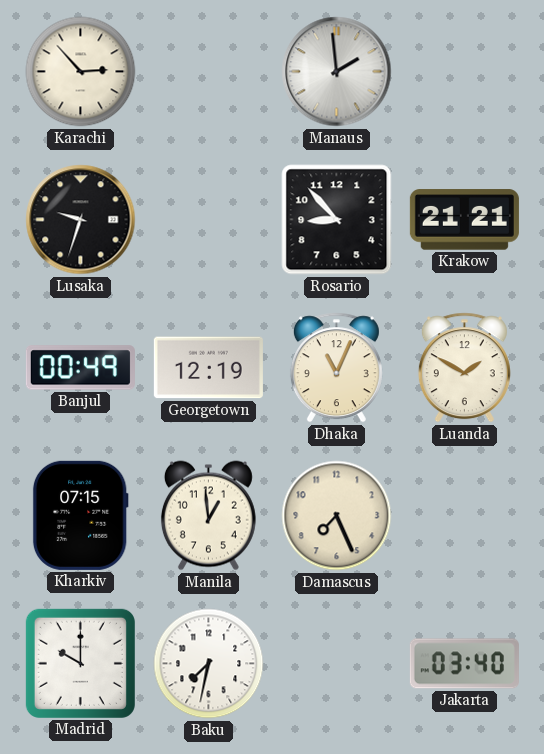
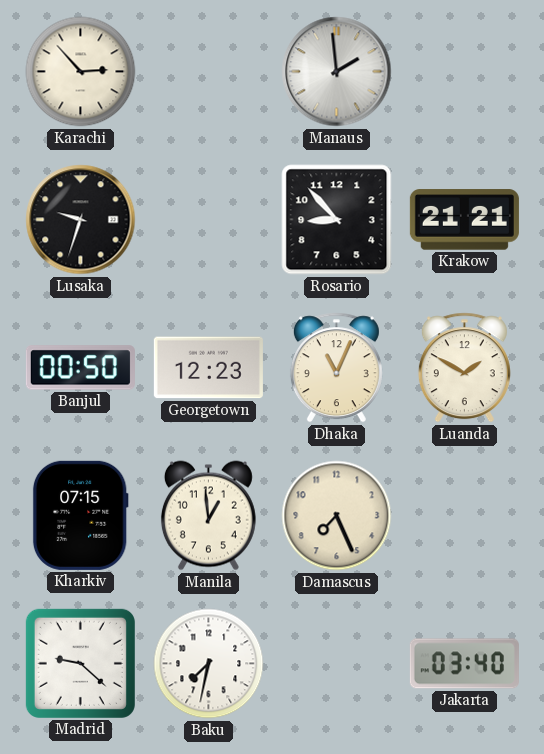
Banjul: 00:49 -> 00:50 (80, 368)
Georgetown: 12:19 -> 12:23 (208, 368)
Madrid: 10:00 -> 9:22 (80, 663)
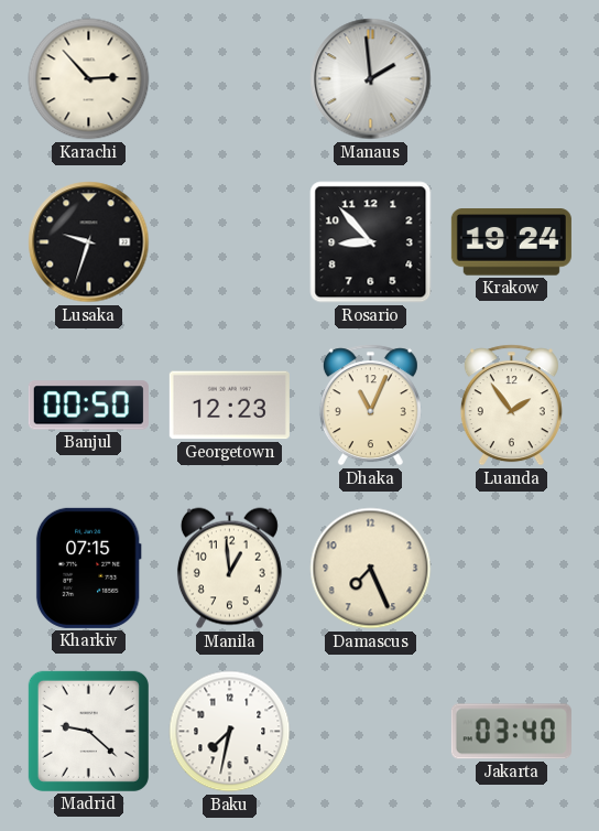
Krakow: 21:21 -> 19:24 (511, 242)
Luanda: 1:50 -> 1:54 (511, 406)
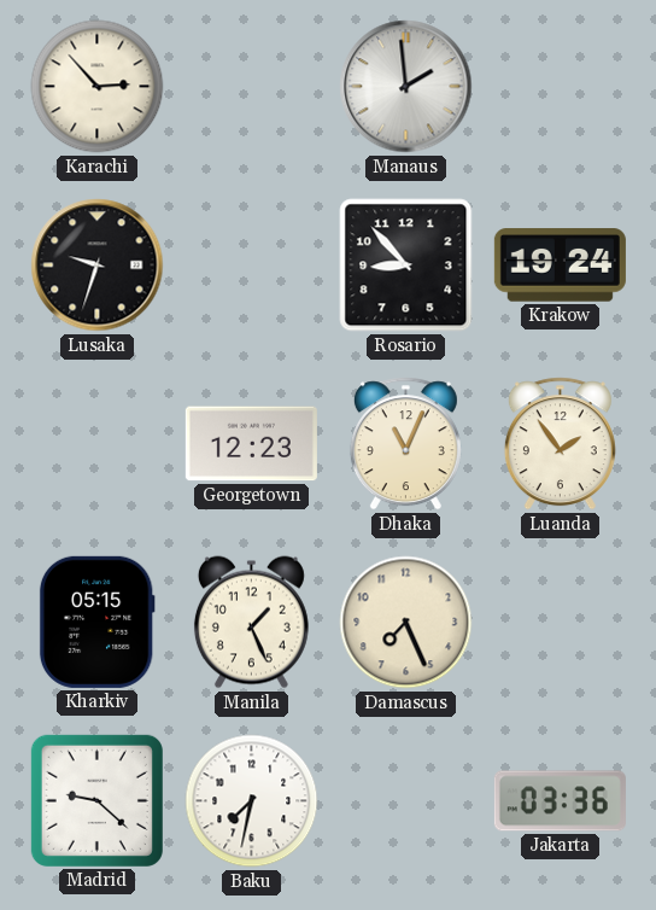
Banjul: 00:50 -> none (88, 406)
Kharkiv: 07:15 -> 05:15 (96, 622)
Manila: 12:59 -> 1:26 (251, 623)
Jakarta: 03:40 -> 03:36 (560, 801)
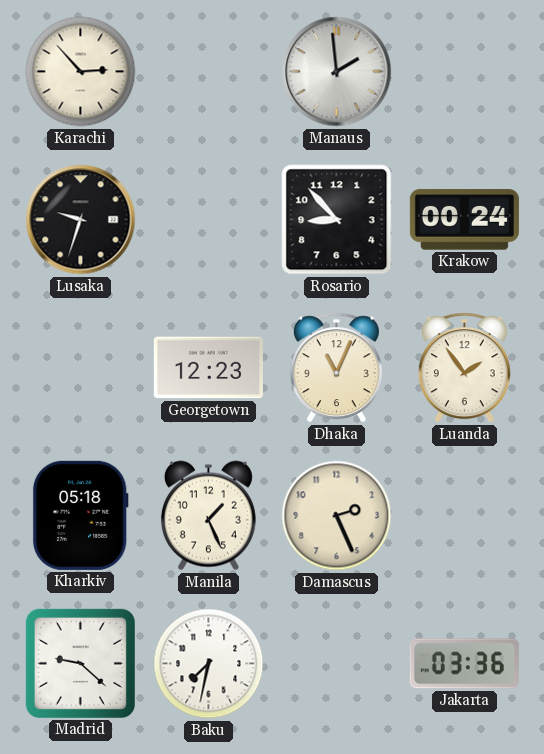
Krakow: 19:24 -> 00:24 (464, 220)
Kharkiv: 05:15 -> 05:18 (80, 515)
Damascus: 7:26 -> 2:26 (337, 516)
